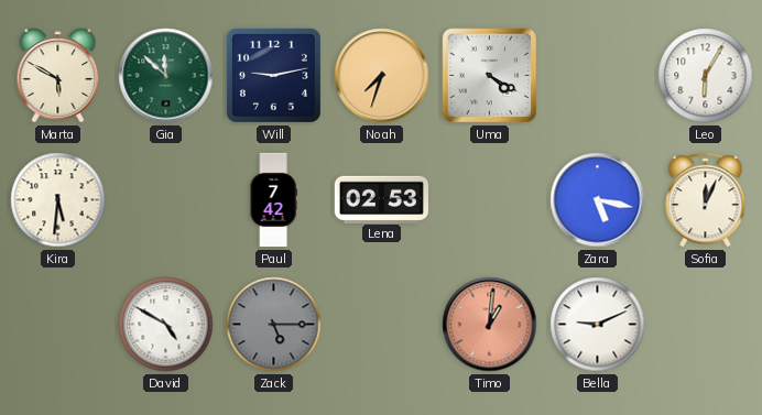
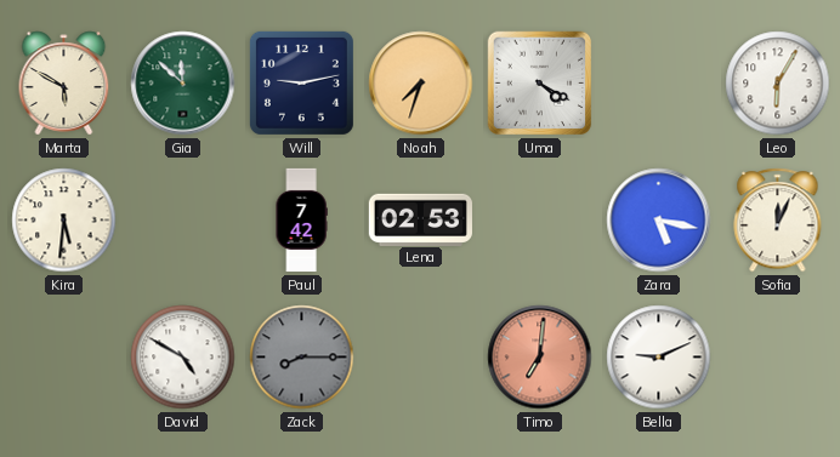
Zack: 5:15 -> 8:15 (302, 358)
Timo: 1:01 -> 7:01 (540, 358)
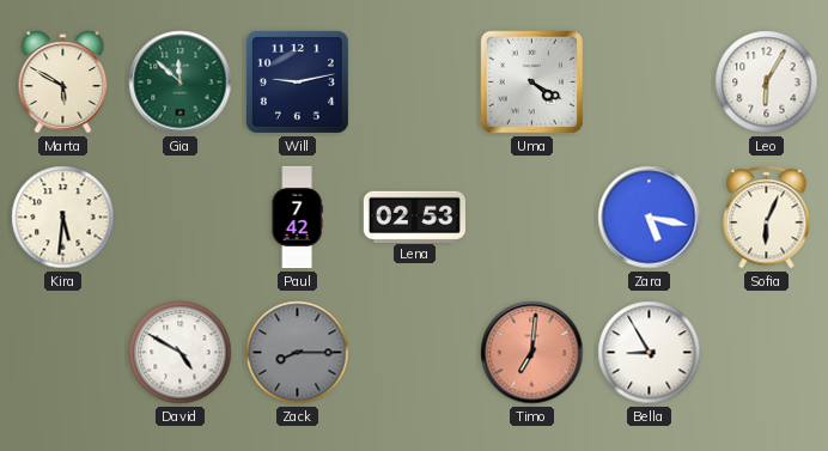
Noah: 7:33 -> none (421, 84)
Sofia: 12:04 -> 6:04 (767, 218)
Bella: 9:11 -> 8:55 (650, 353)
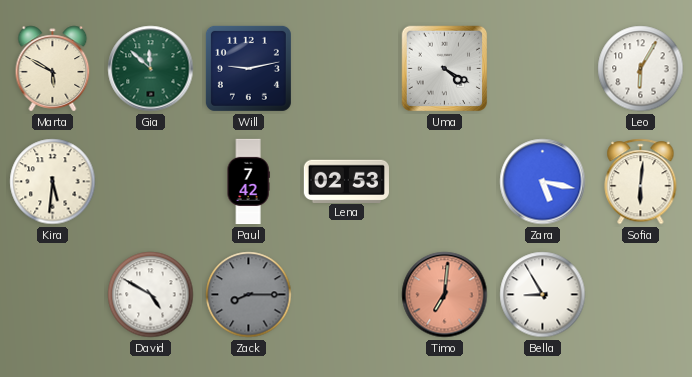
Sofia: 6:04 -> 6:01 (641, 182)
